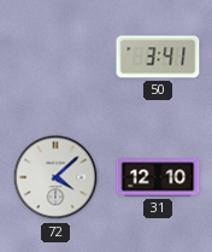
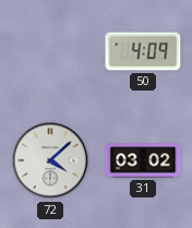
50: 3:41 -> 4:09 (143, 51)
31: 12:10 -> 03:02 (143, 160)
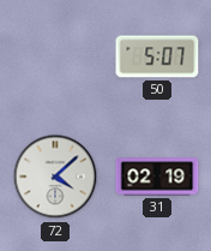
50: 4:09 -> 5:07 (157, 56)
31: 03:02 -> 02:19 (157, 177)
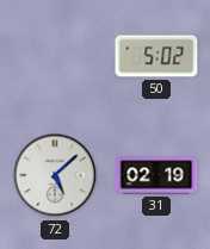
50: 5:07 -> 5:02 (156, 56)
72: 4:08 -> 5:08 (55, 175)
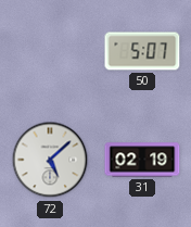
50: 5:02 -> 5:07 (142, 51)
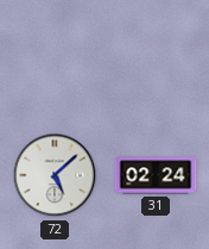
50: 5:07 -> none (142, 51)
31: 02:19 -> 02:24 (156, 175)
